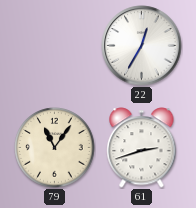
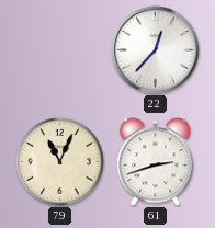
22: 12:35 -> 12:37 (156, 50)
79: 11:06 -> 11:04 (60, 162)
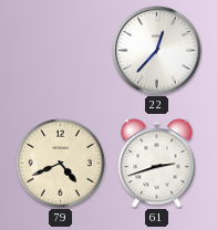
79: 11:04 -> 4:41 (61, 164)
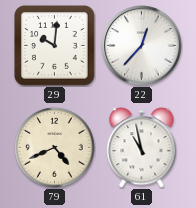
29: none -> 10:01 (55, 46)
61: 2:42 -> 10:58 (142, 148)
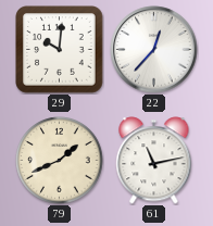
79: 4:41 -> 1:41 (60, 161)
61: 10:58 -> 11:13 (154, 161)
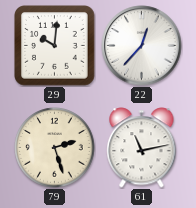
79: 1:41 -> 2:27 (55, 148)
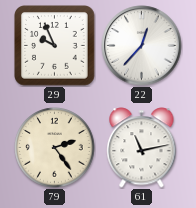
29: 10:01 -> 9:56 (55, 46)
79: 2:27 -> 2:24 (55, 148)
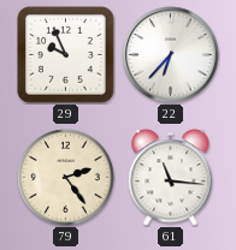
22: 12:37 -> 6:37 (171, 55)
61: 11:13 -> 11:16 (171, 178)
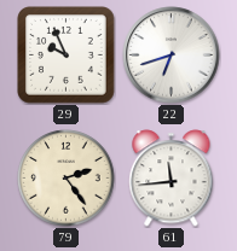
22: 6:37 -> 6:42 (172, 56)
61: 11:16 -> 11:44 (172, 179)
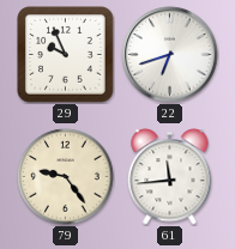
79: 2:24 -> 9:24 (66, 177)
